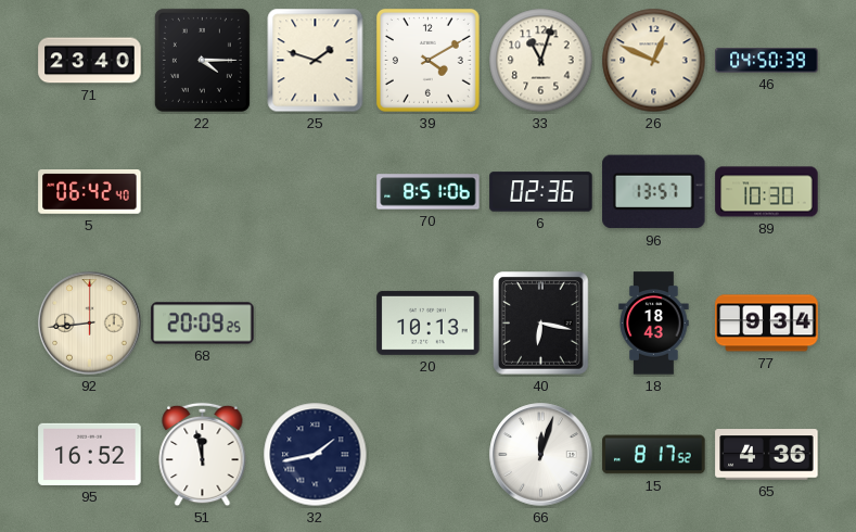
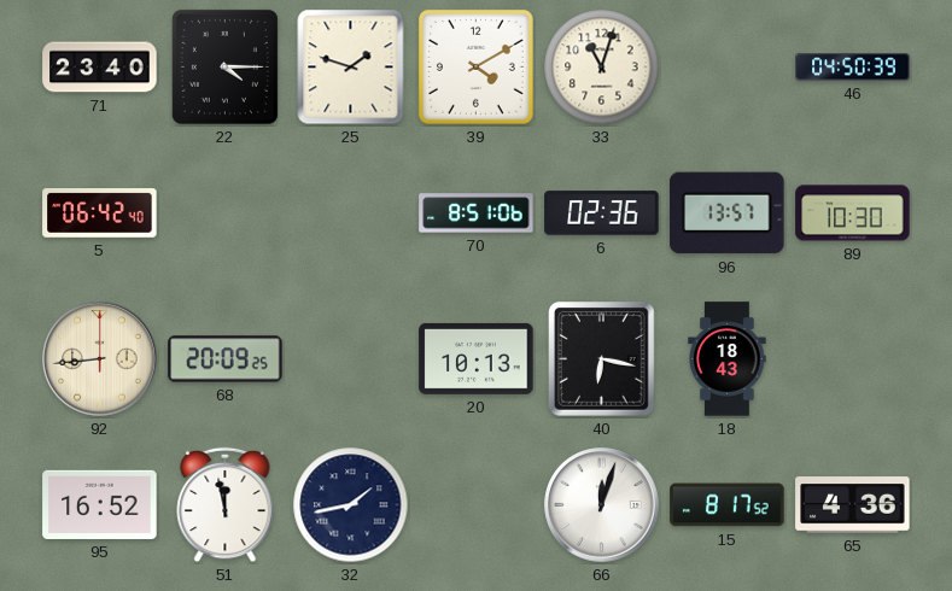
26: 12:49 -> none (654, 61)
77: 9:34 -> none (767, 324)
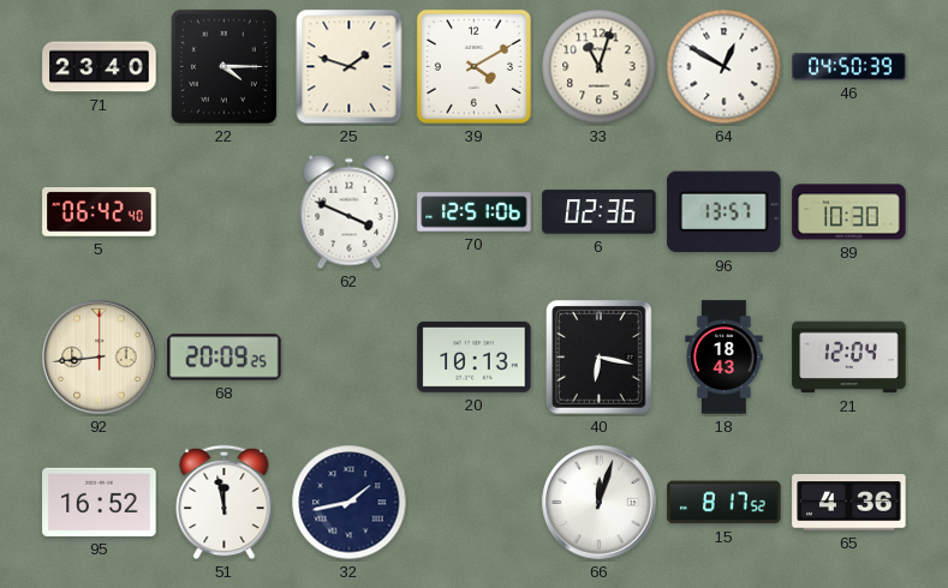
64: none -> 12:50 (725, 67)
62: none -> 3:49 (350, 212)
70: 8:51 -> 12:51 (475, 212)
21: none -> 12:04 (849, 358)
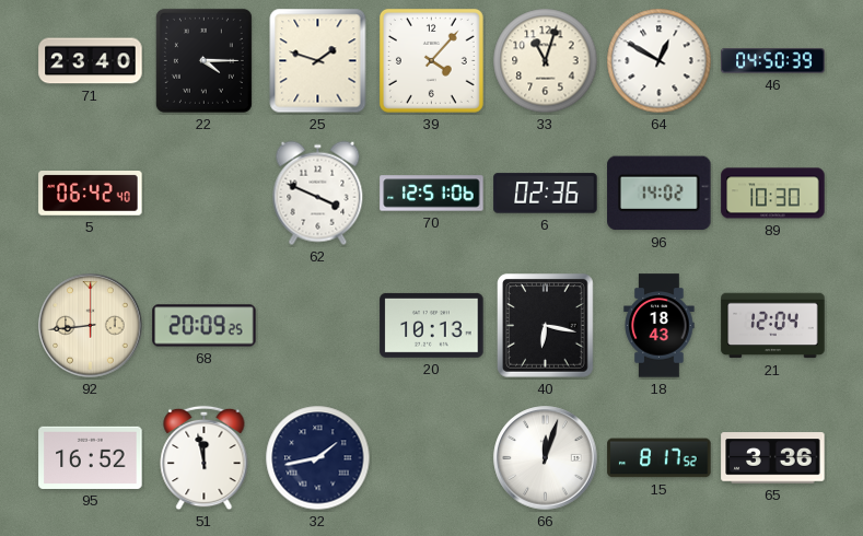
39: 4:10 -> 4:07 (431, 60)
96: 13:57 -> 14:02 (660, 194)
65: 4:36 -> 3:36 (773, 458)
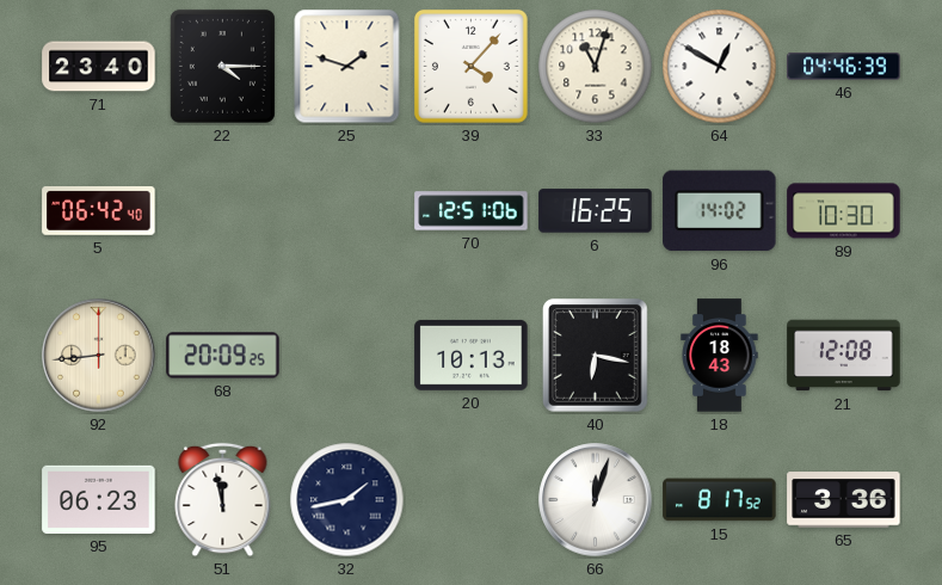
46: 04:50 -> 04:46 (844, 67)
62: 3:49 -> none (318, 194)
6: 02:36 -> 16:25 (596, 211)
21: 12:04 -> 12:08 (844, 356)
95: 16:52 -> 06:23 (99, 499)
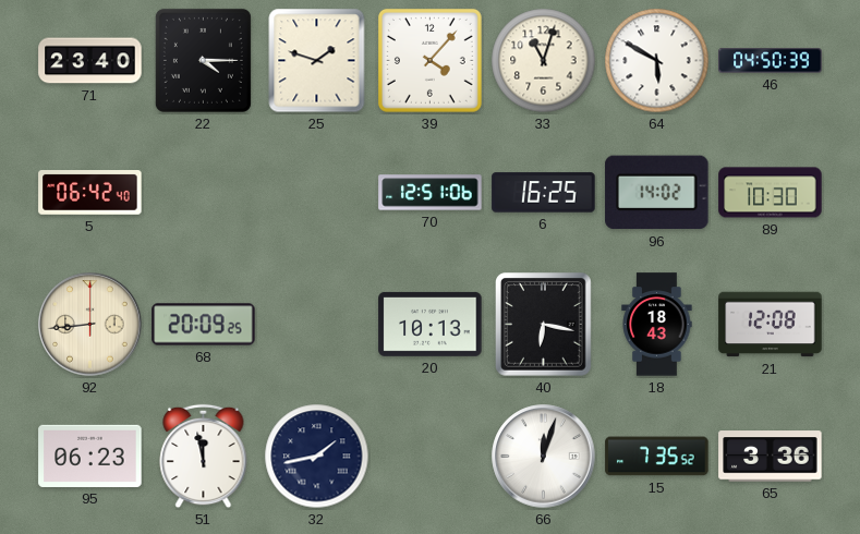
64: 12:50 -> 5:50 (657, 61)
46: 04:46 -> 04:50 (771, 61)
15: 8:17 -> 7:35 (657, 457)
